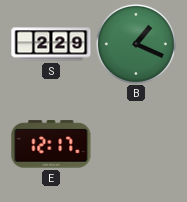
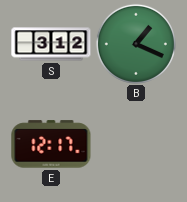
S: 2:29 -> 3:12 (51, 44)
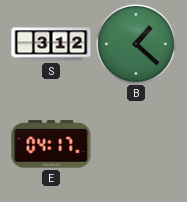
B: 1:19 -> 1:22 (136, 44)
E: 12:17 -> 04:17 (51, 144)
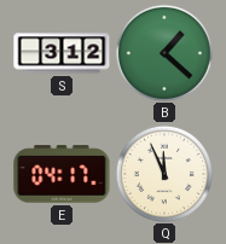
Q: none -> 11:56 (164, 174)
